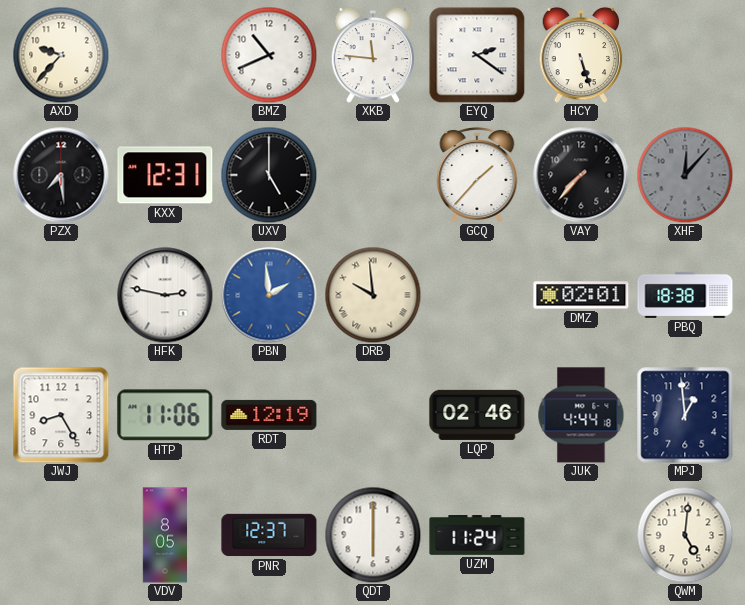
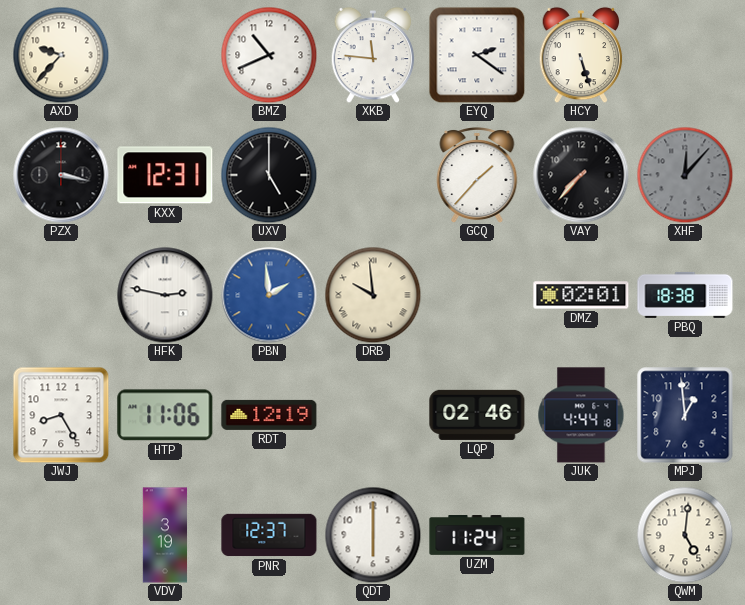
PZX: 7:29 -> 3:17 (61, 175)
VDV: 8:05 -> 3:19 (165, 535)
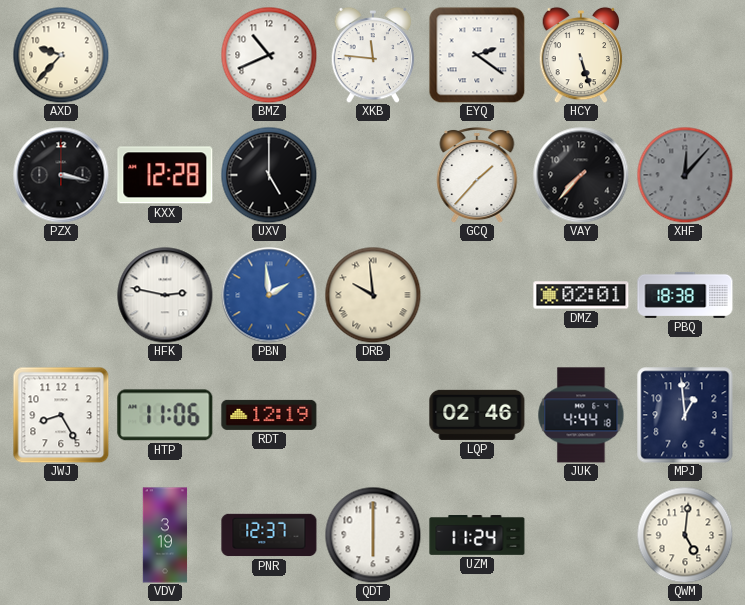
KXX: 12:31 -> 12:28 (165, 175)
